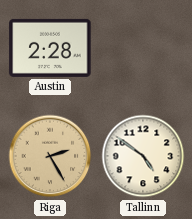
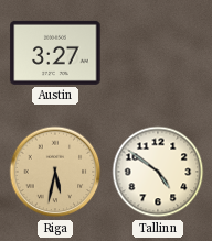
Austin: 2:28 -> 3:27 (55, 53)
Riga: 2:25 -> 5:32 (55, 172)
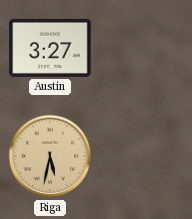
Tallinn: 4:51 -> none (158, 172)
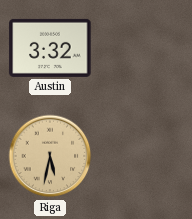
Austin: 3:27 -> 3:32 (50, 48)
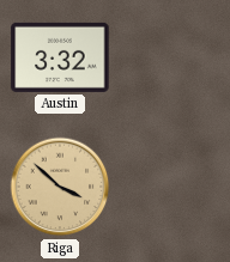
Riga: 5:32 -> 3:52 (60, 187)
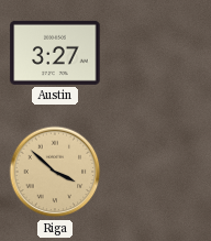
Austin: 3:32 -> 3:27 (55, 53)
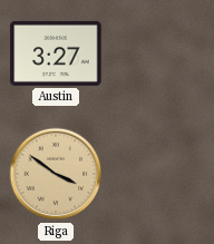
Riga: 3:52 -> 3:51 (56, 174)
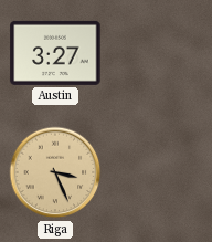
Riga: 3:51 -> 3:26 (55, 172)
